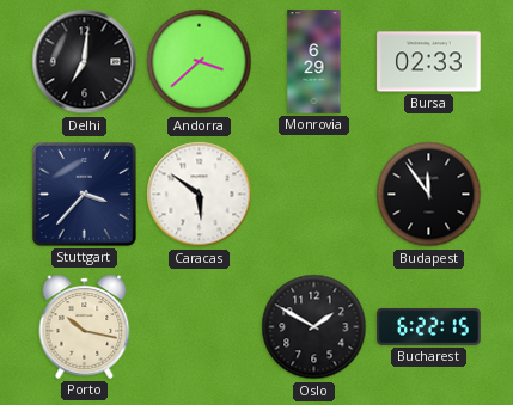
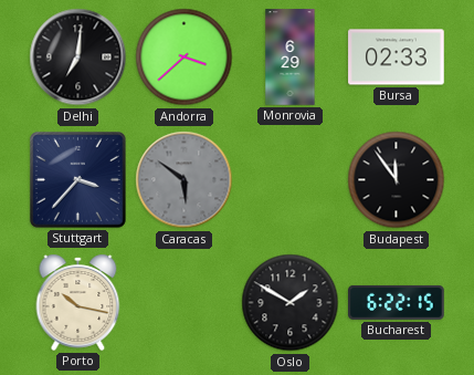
Caracas dial: white -> grey (185, 180)
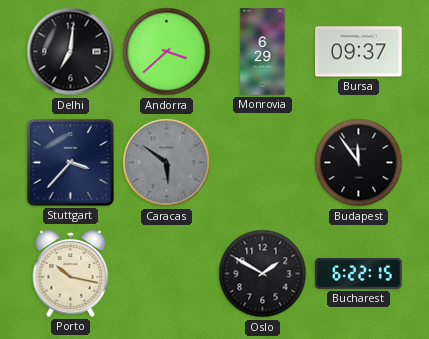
Bursa: 02:33 -> 09:37 (359, 52)
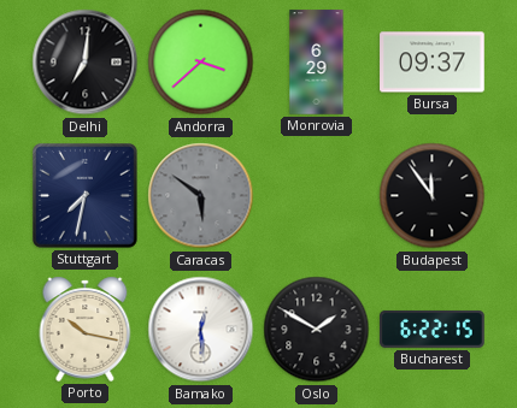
Stuttgart: 3:37 -> 7:32 (86, 196)
Bamako: none -> 12:29 (201, 330)
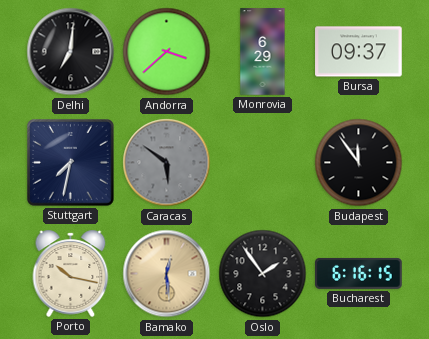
Bamako dial: white -> champagne (167, 274)
Oslo: 1:50 -> 1:54 (263, 274)
Bucharest: 6:22 -> 6:16 (359, 273)
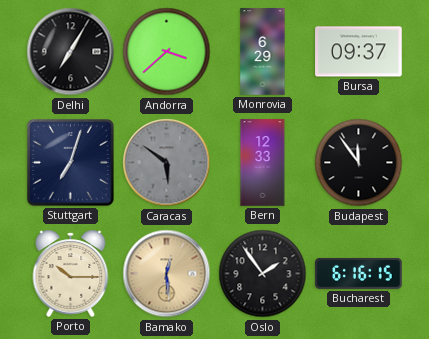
Delhi: 7:01 -> 7:05 (71, 52)
Stuttgart: 7:32 -> 7:03 (71, 163)
Bern: none -> 12:33 (263, 163)
Porto: 10:17 -> 10:15 (71, 273)
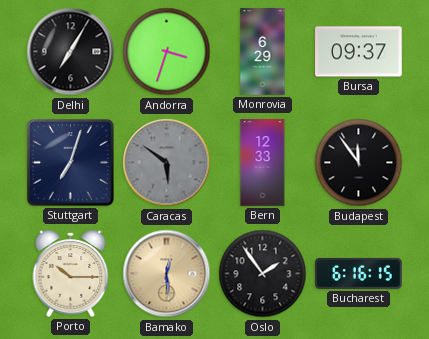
Andorra: 3:38 -> 3:33 (167, 52)
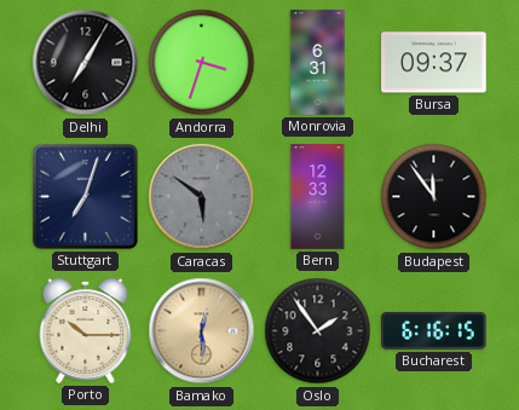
Monrovia: 6:29 -> 6:31 (318, 63)
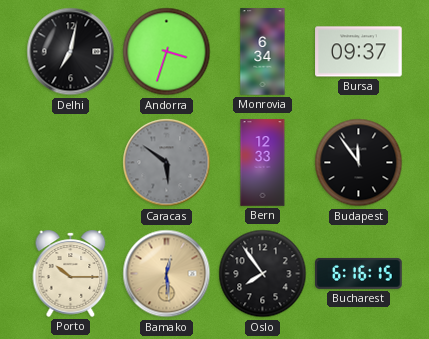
Delhi: 7:05 -> 7:02 (71, 52)
Monrovia: 6:31 -> 6:34 (263, 52)
Stuttgart: 7:03 -> none (86, 197)
Oslo: 1:54 -> 7:54 (263, 274)
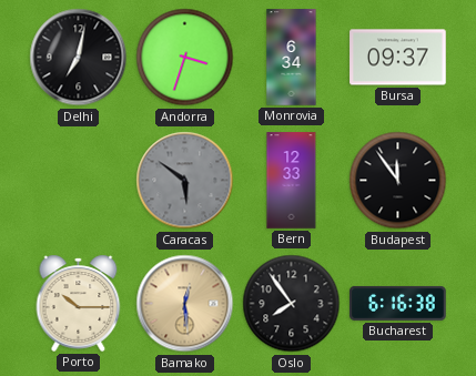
Bucharest: 6:16:15 -> 6:16:38 (398, 303)
